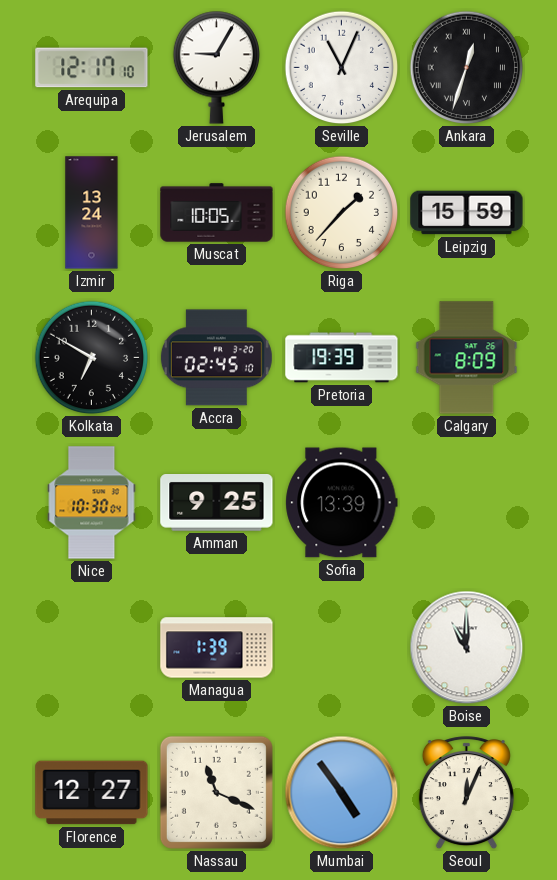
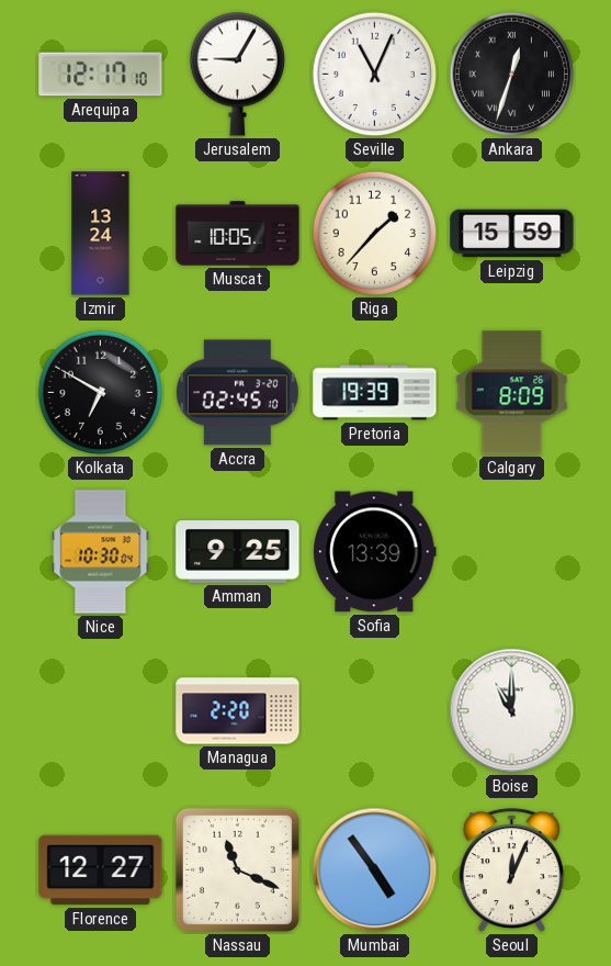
Managua: 1:39 -> 2:20 (238, 711)
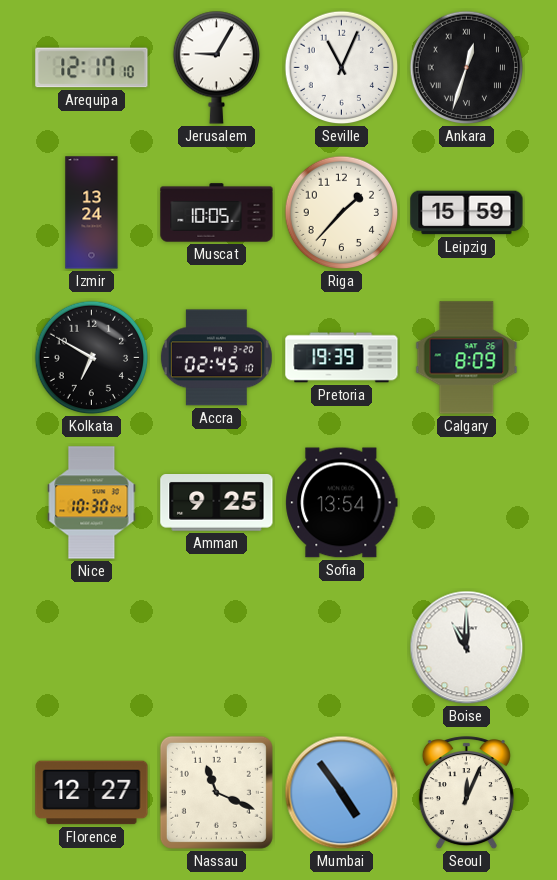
Sofia: 13:39 -> 13:54 (342, 503)
Managua: 2:20 -> none (238, 711)
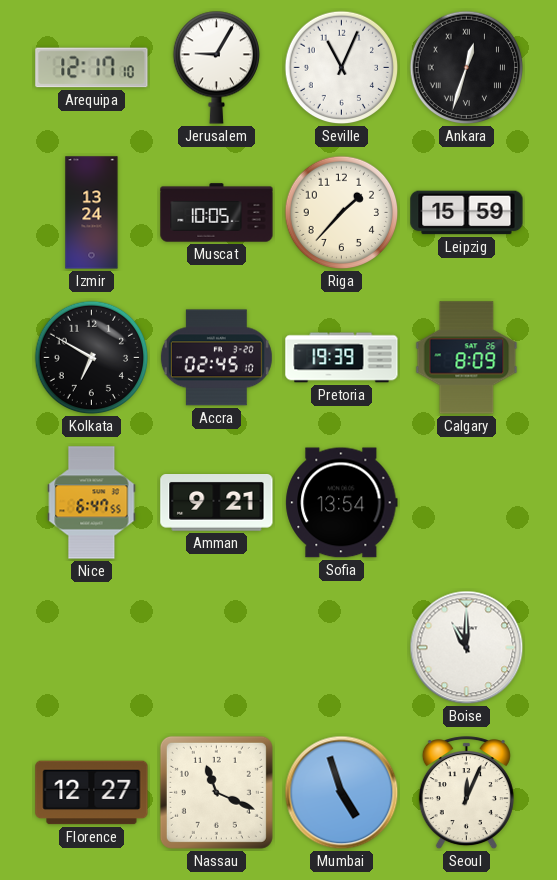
Nice: 10:30 -> 6:47 (92, 503)
Amman: 9:25 -> 9:21 (217, 503)
Mumbai: 4:54 -> 4:57 (342, 793)
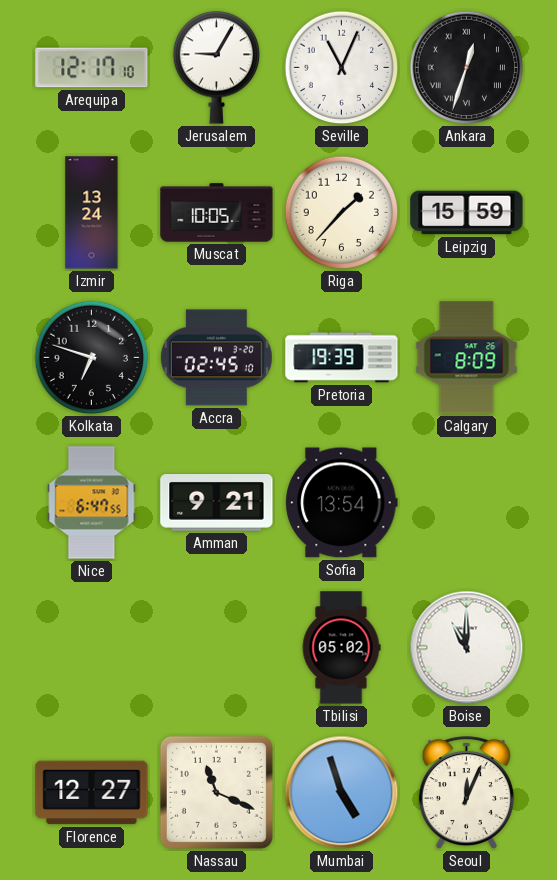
Kolkata: 6:50 -> 6:48 (92, 358)
Tbilisi: none -> 05:02 (341, 648)
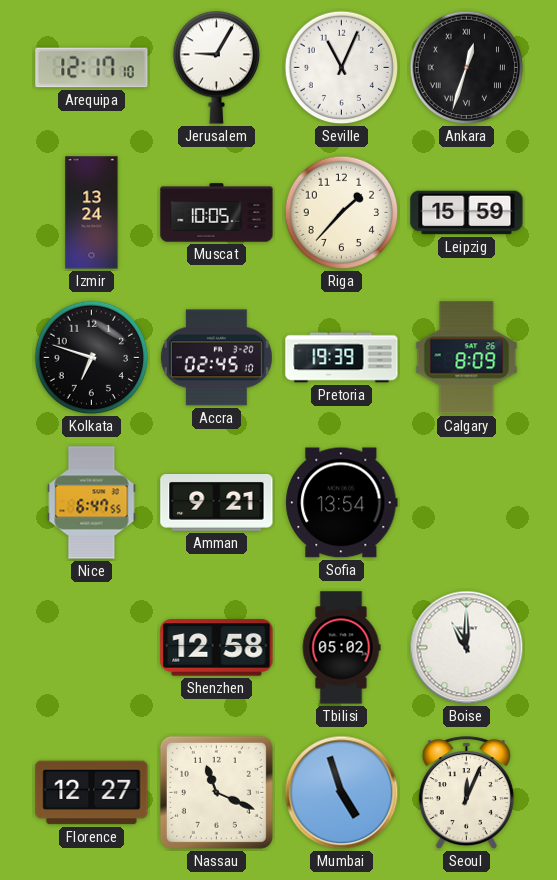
Shenzhen: none -> 12:58 (217, 648)
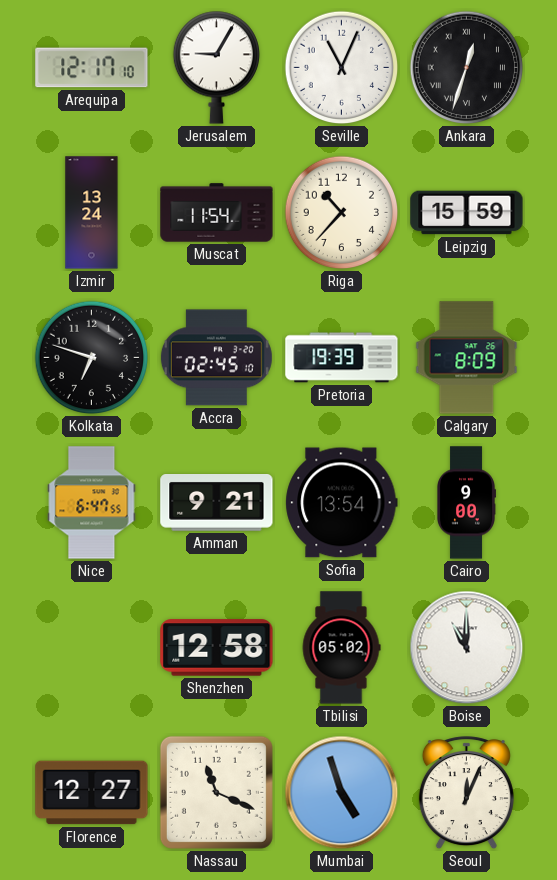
Muscat: 10:05 -> 11:54 (217, 213)
Riga: 1:37 -> 10:37 (342, 213)
Cairo: none -> 9:00 (467, 503)
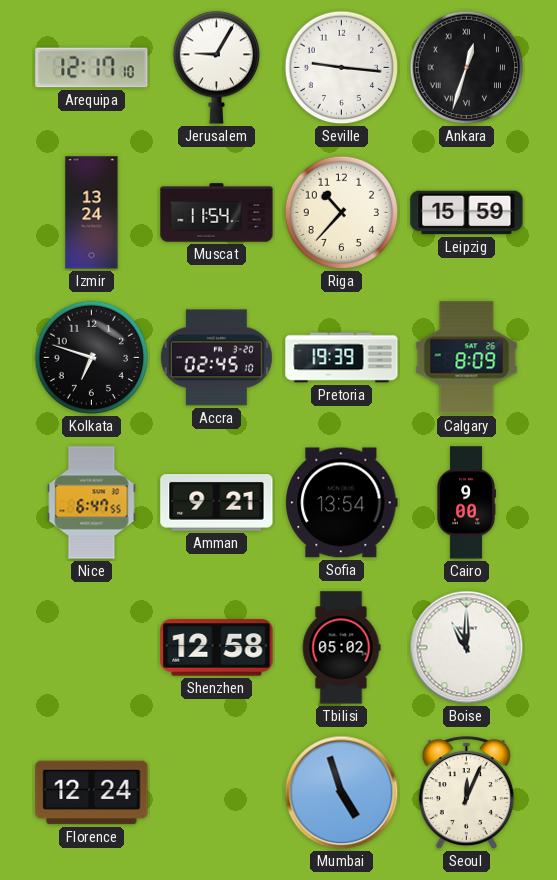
Seville: 11:04 -> 9:16 (342, 68)
Florence: 12:27 -> 12:24 (92, 793)
Nassau: 11:19 -> none (216, 792)
